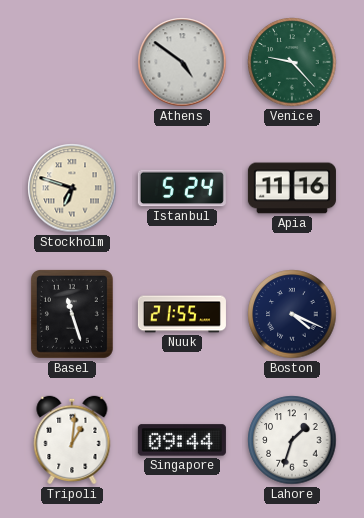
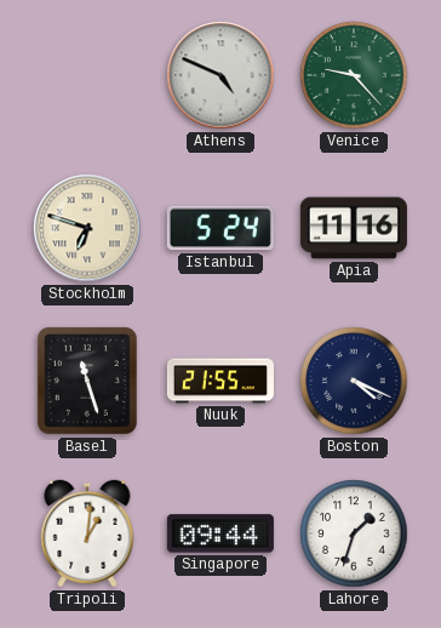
Athens: 4:51 -> 4:49 (220, 75)
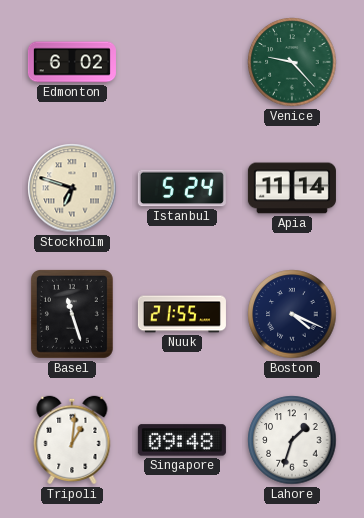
Edmonton: none -> 6:02 (72, 62)
Athens: 4:49 -> none (220, 75)
Apia: 11:16 -> 11:14 (292, 188)
Singapore: 09:44 -> 09:48 (182, 440)
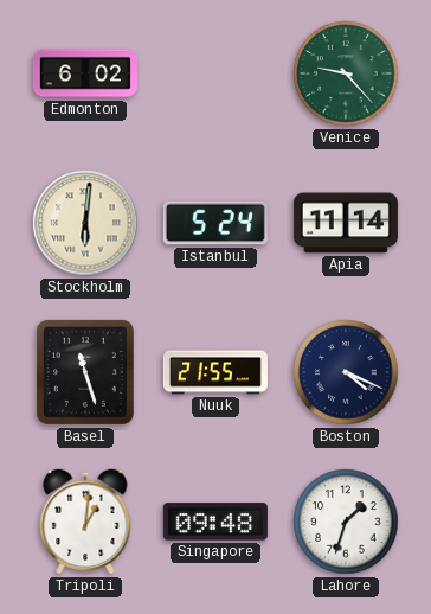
Stockholm: 6:48 -> 6:01 (85, 223)
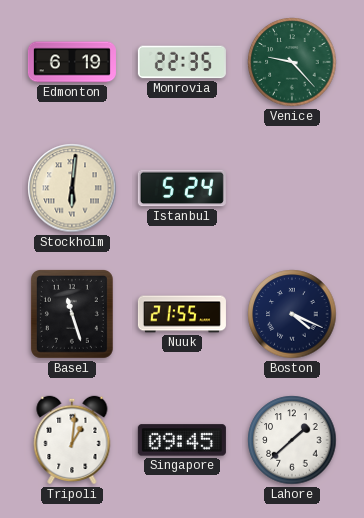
Edmonton: 6:02 -> 6:19 (72, 62)
Monrovia: none -> 22:35 (182, 62)
Apia: 11:14 -> none (346, 223)
Singapore: 09:48 -> 09:45 (182, 440)
Lahore: 1:33 -> 1:38 (292, 440)
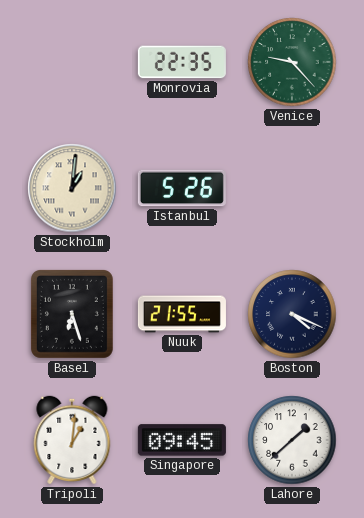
Edmonton: 6:19 -> none (72, 62)
Stockholm: 6:01 -> 1:01 (72, 188)
Istanbul: 5:24 -> 5:26 (182, 188)
Basel: 11:27 -> 6:27 (72, 314)
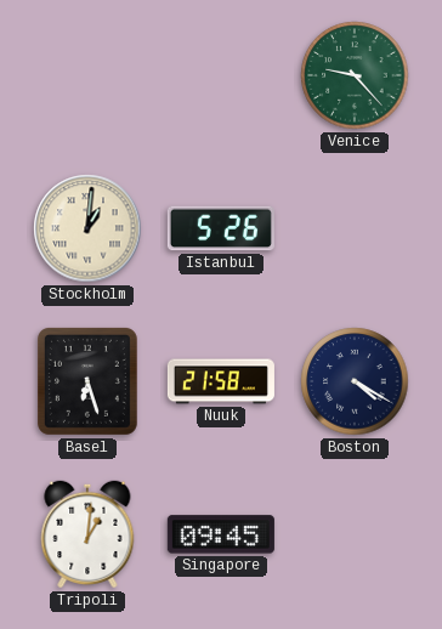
Monrovia: 22:35 -> none (182, 62)
Nuuk: 21:55 -> 21:58 (221, 381)
Boston: 4:19 -> 4:20 (355, 381)
Lahore: 1:38 -> none (292, 440)
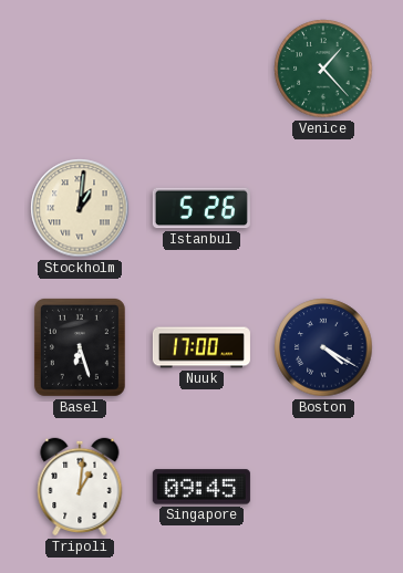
Venice: 9:23 -> 1:23 (323, 69)
Nuuk: 21:58 -> 17:00 (201, 347)
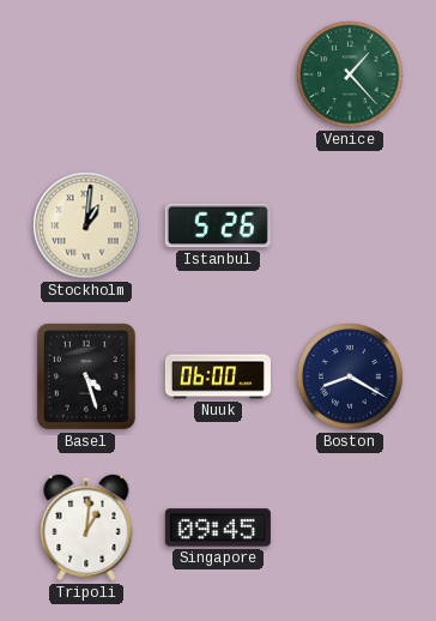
Basel: 6:27 -> 4:27 (86, 376)
Nuuk: 17:00 -> 06:00 (218, 376)
Boston: 4:20 -> 8:20 (350, 376)
